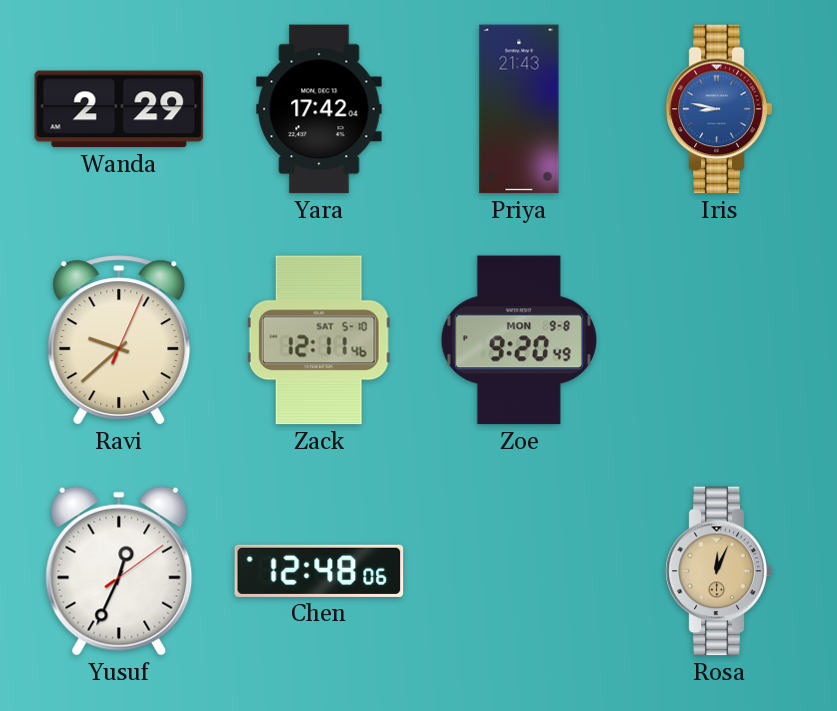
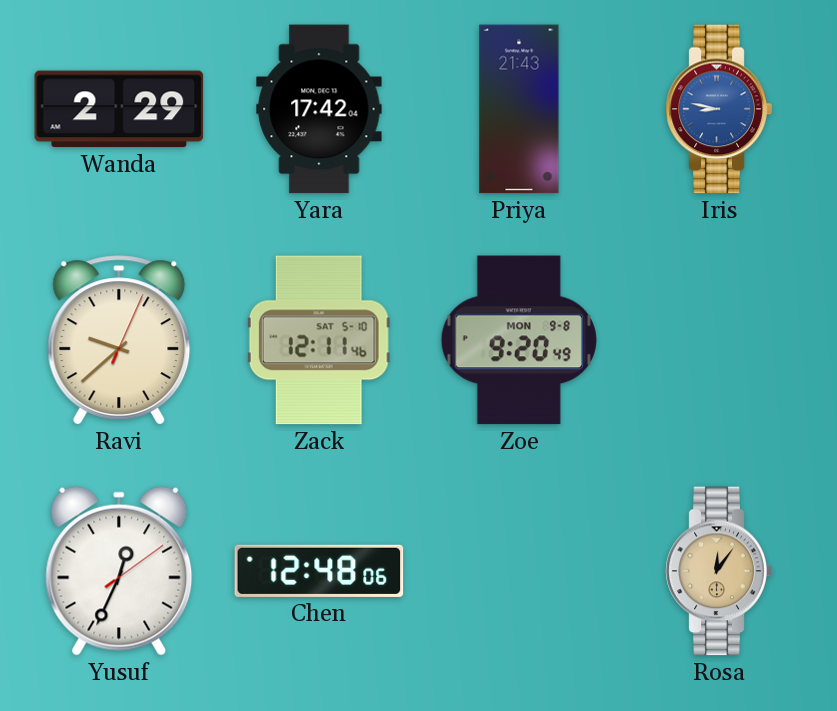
Rosa: 12:04 -> 12:06 (719, 571)
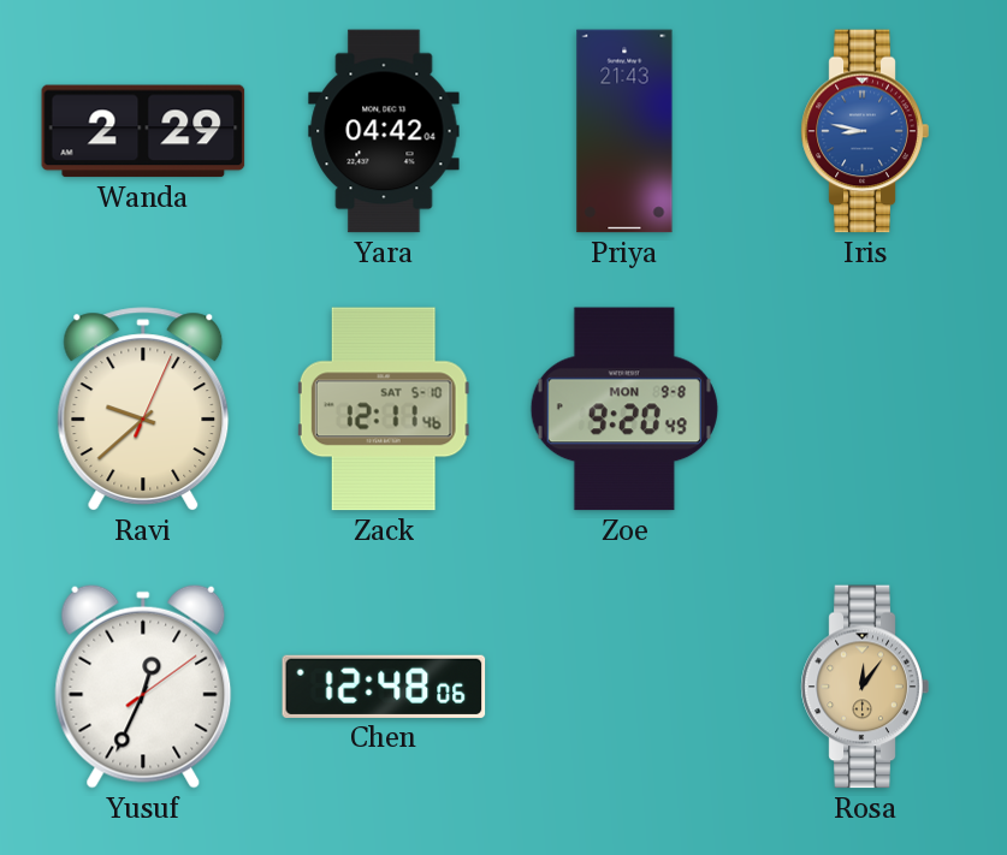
Yara: 17:42 -> 04:42 (384, 131)
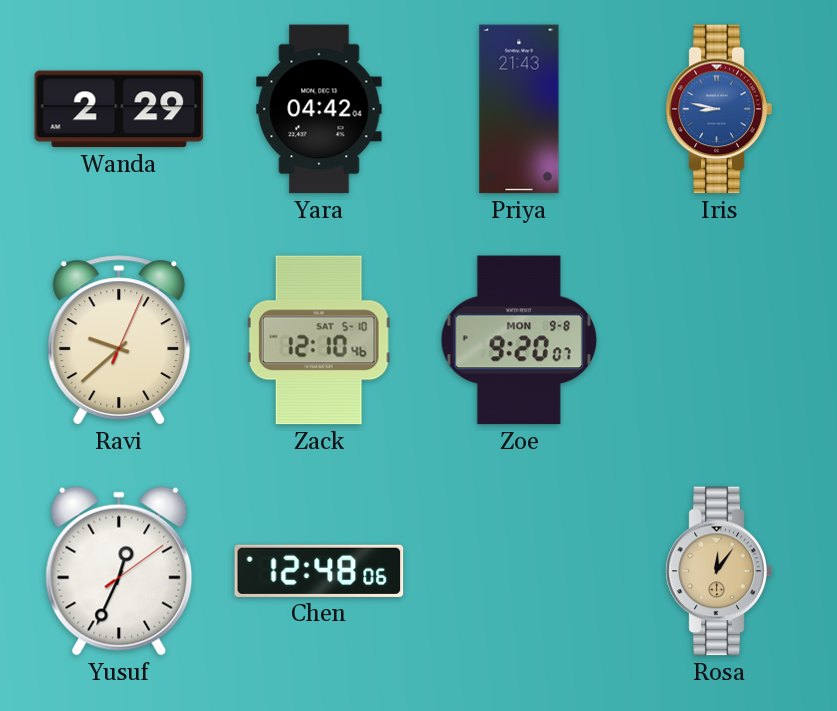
Zack: 12:11 -> 12:10 (319, 340)
Zoe: 9:20:49 -> 9:20:07 (519, 340)
